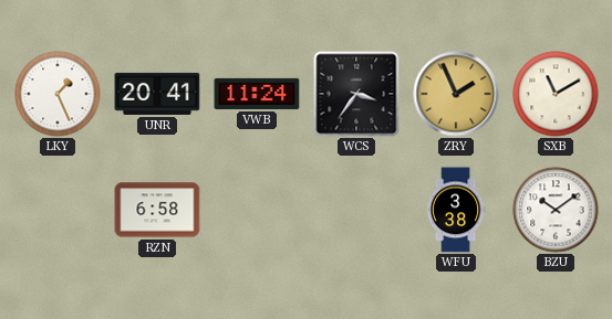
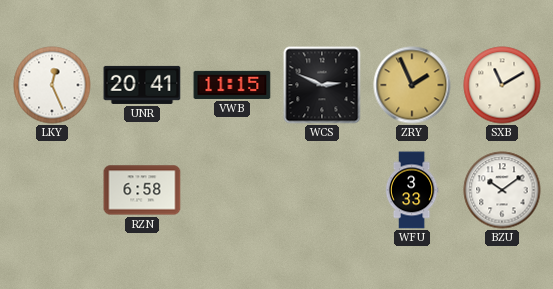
LKY: 1:26 -> 12:26 (52, 85)
VWB: 11:24 -> 11:15 (232, 85)
WCS: 3:36 -> 2:49 (322, 85)
WFU: 3:38 -> 3:33 (412, 190)
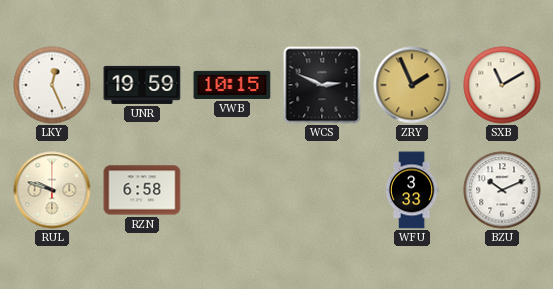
UNR: 20:41 -> 19:59 (142, 85)
VWB: 11:15 -> 10:15 (232, 85)
RUL: none -> 9:48 (52, 190)
BZU: 10:09 -> 10:11 (502, 190)
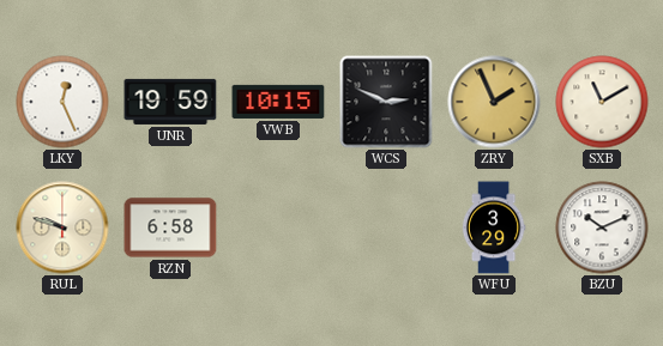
WFU: 3:33 -> 3:29 (494, 227)
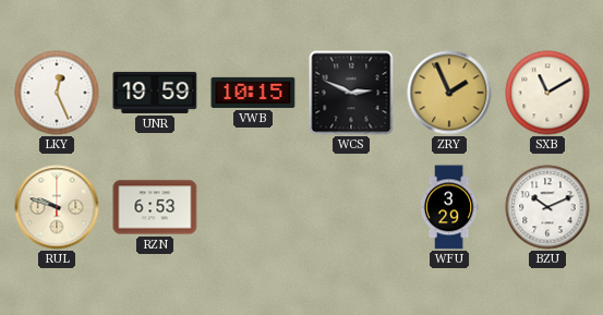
RZN: 6:58 -> 6:53 (155, 207)
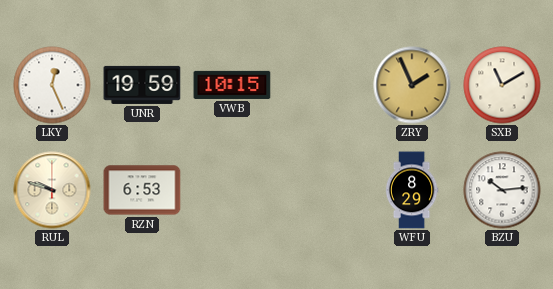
WCS: 2:49 -> none (351, 93)
WFU: 3:29 -> 8:29 (412, 190)
BZU: 10:11 -> 10:14 (502, 190)
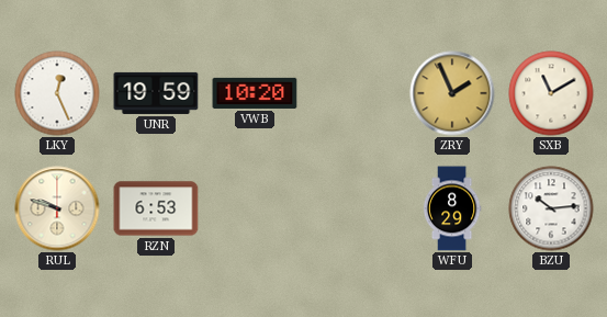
VWB: 10:15 -> 10:20 (255, 93)
